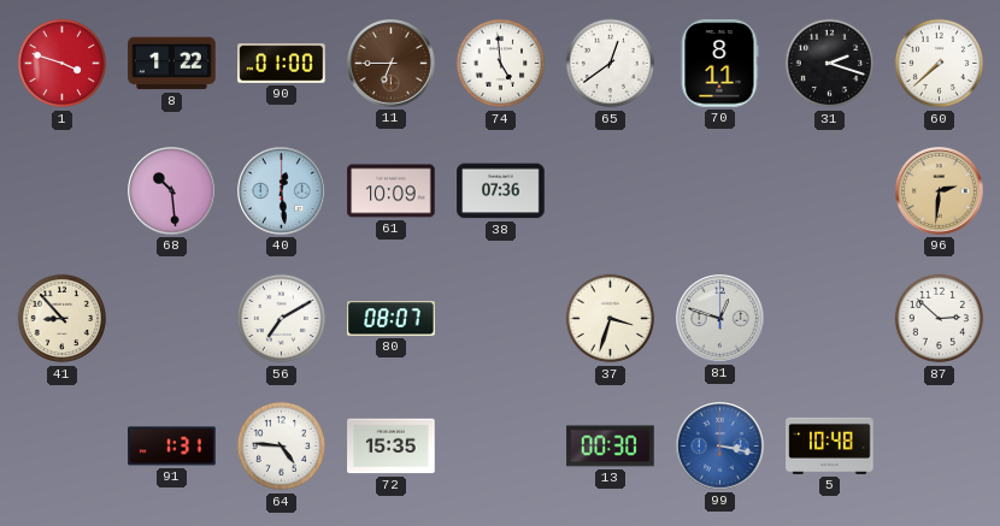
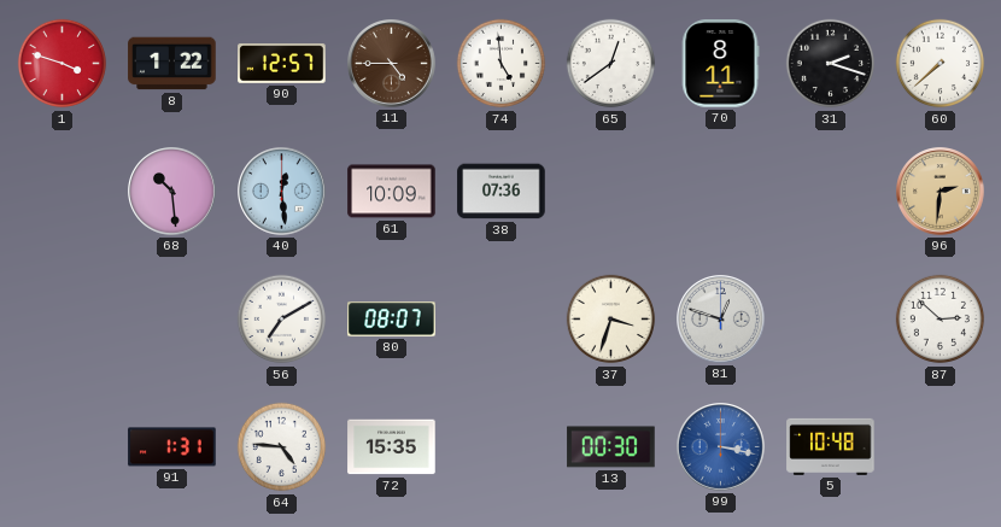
90: 01:00 -> 12:57 (282, 64)
11: 6:45 -> 4:45 (392, 64)
41: 8:53 -> none (63, 319)
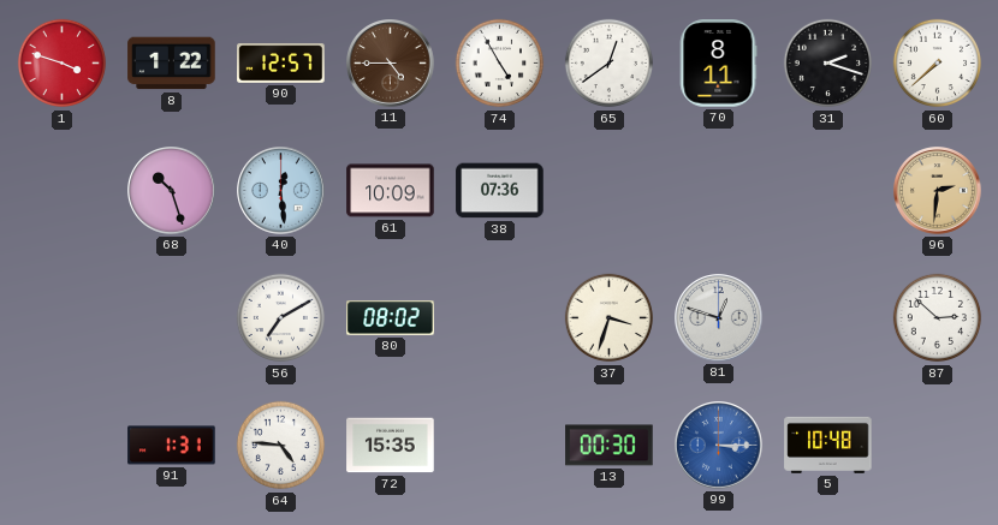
74: 4:59 -> 4:55 (500, 64)
68: 10:29 -> 10:27 (172, 191)
80: 08:07 -> 08:02 (391, 318)
99: 3:17 -> 3:15 (719, 446)
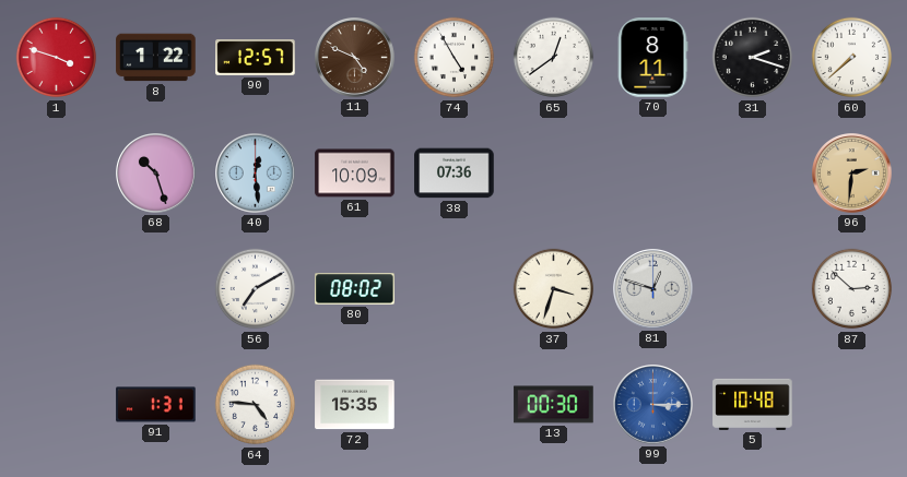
11: 4:45 -> 4:49 (355, 58)
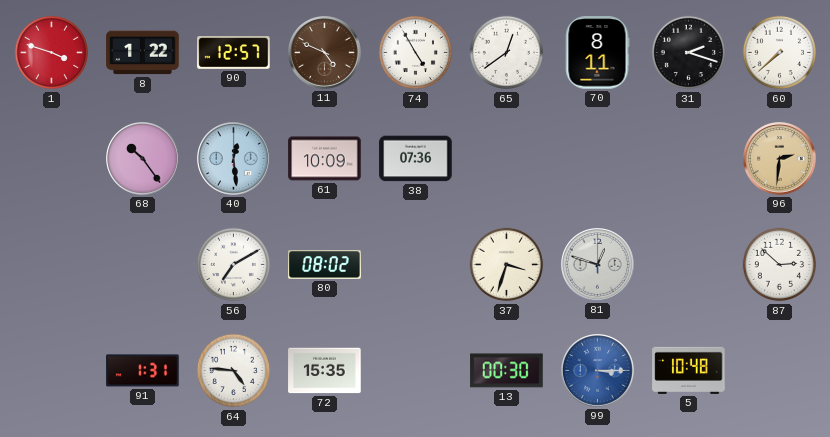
68: 10:27 -> 10:24 (143, 159)
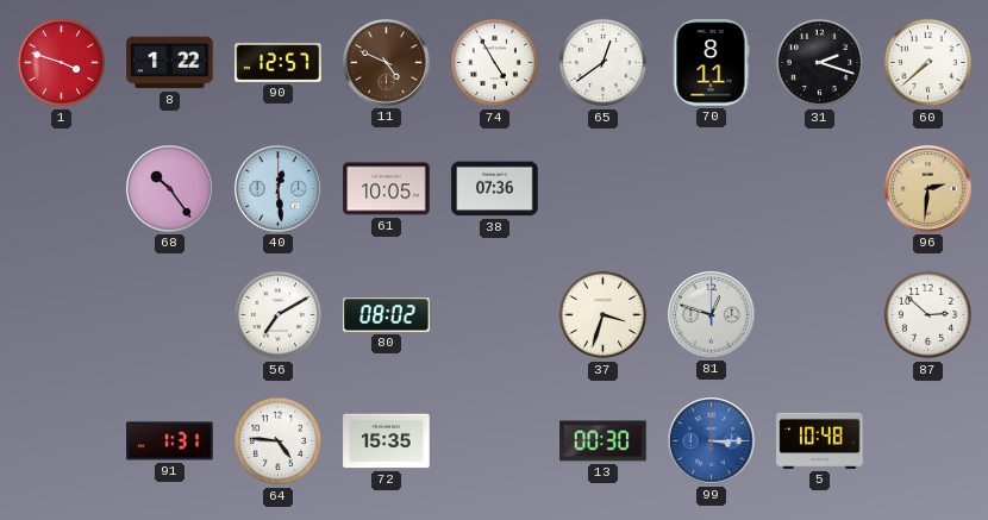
61: 10:09 -> 10:05 (387, 189)
